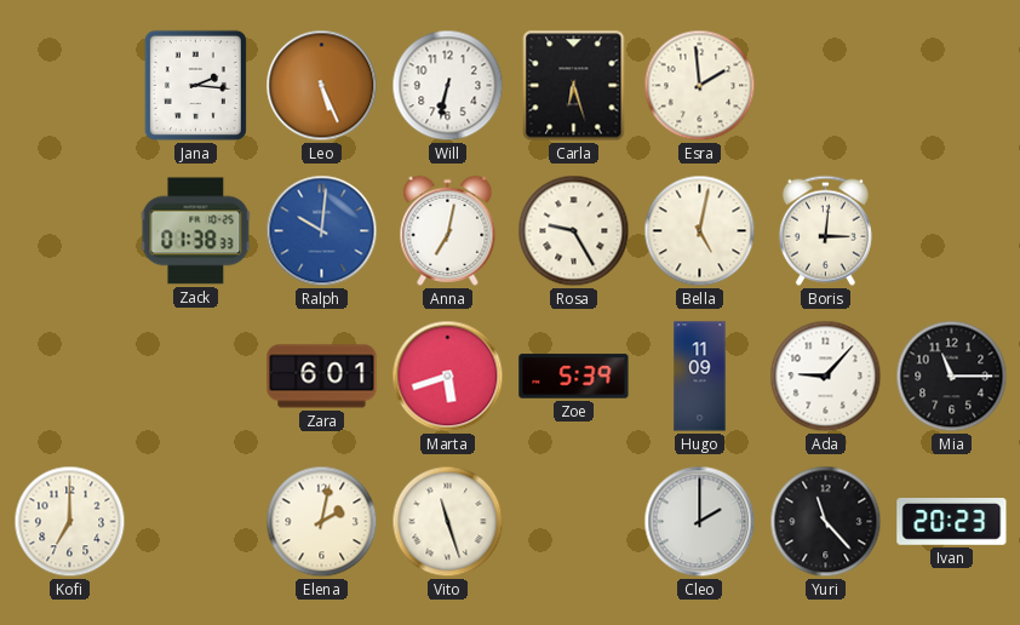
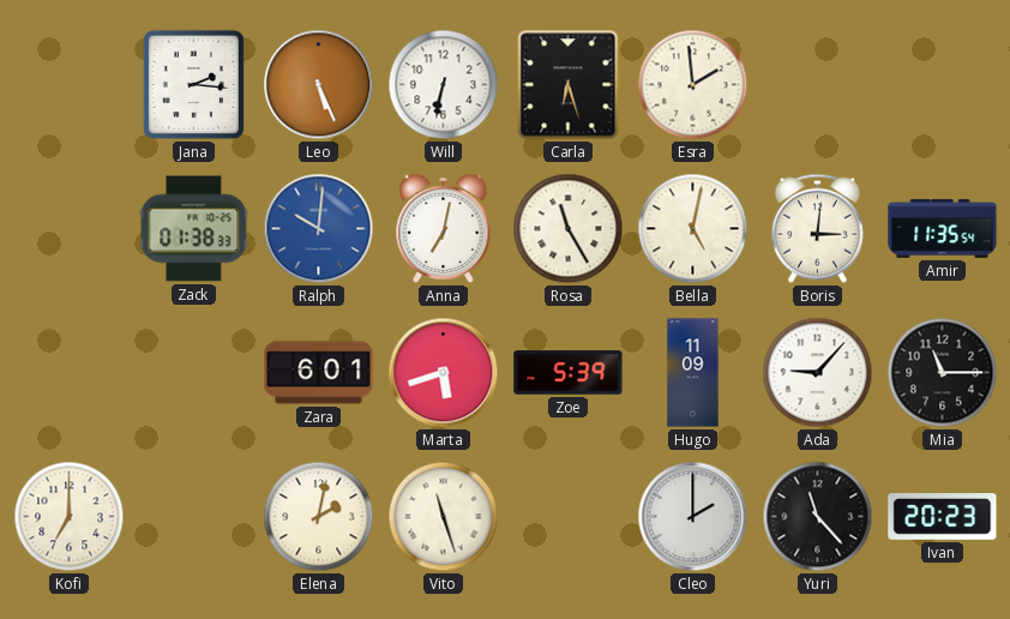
Rosa: 9:25 -> 11:25 (569, 229)
Amir: none -> 11:35 (943, 228)
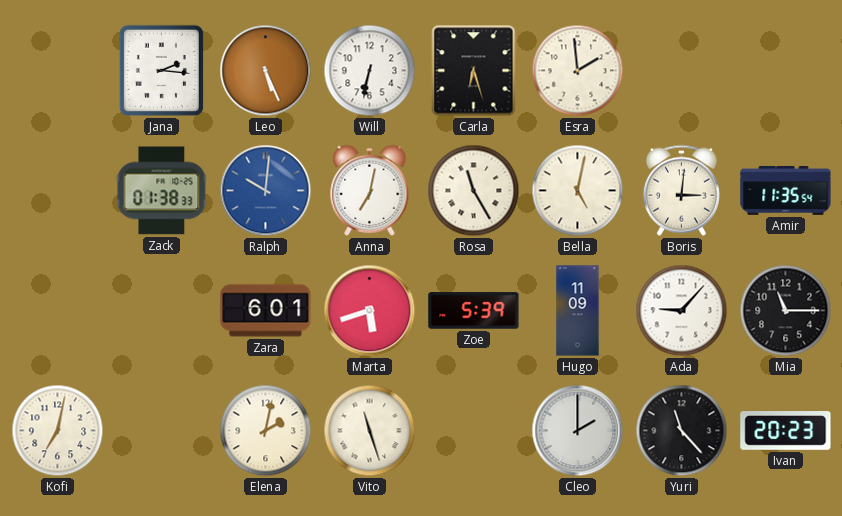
Kofi: 7:00 -> 7:02 (58, 431)
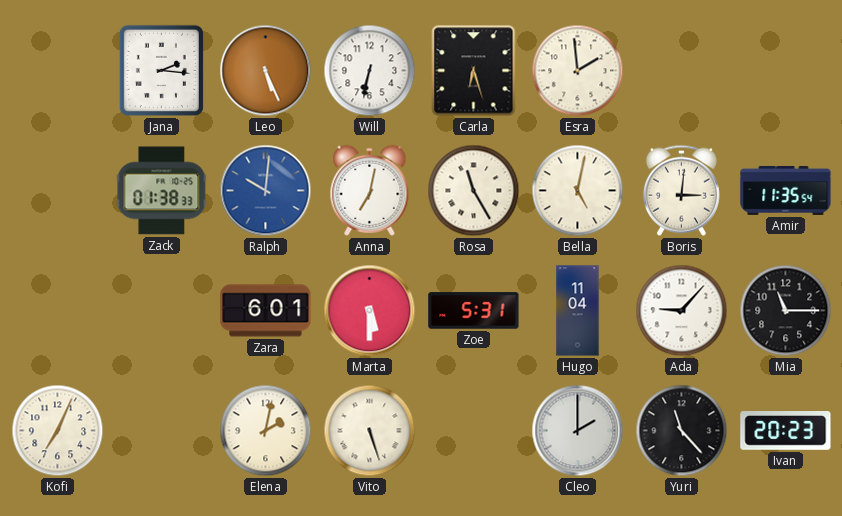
Marta: 5:42 -> 5:30 (370, 311)
Zoe: 5:39 -> 5:31 (474, 311)
Hugo: 11:09 -> 11:04 (578, 311)
Kofi: 7:02 -> 7:04 (58, 431)
Vito: 11:27 -> 5:27 (370, 431)
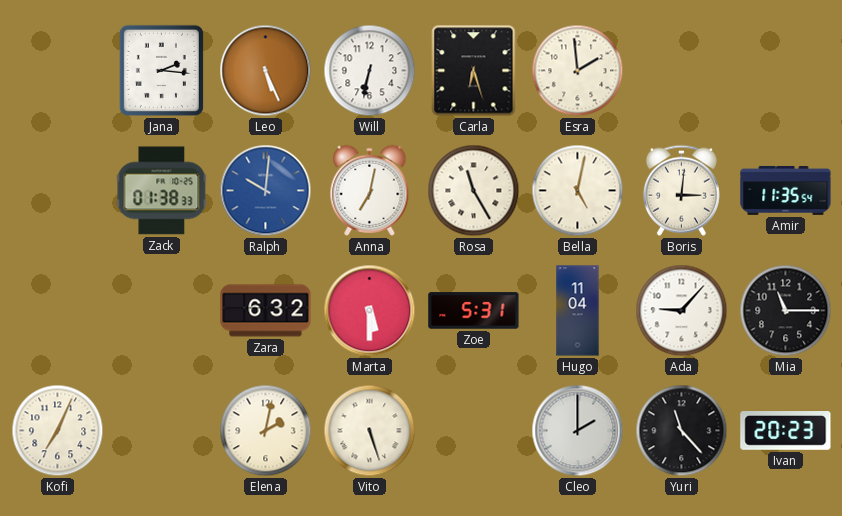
Zara: 6:01 -> 6:32 (266, 311)
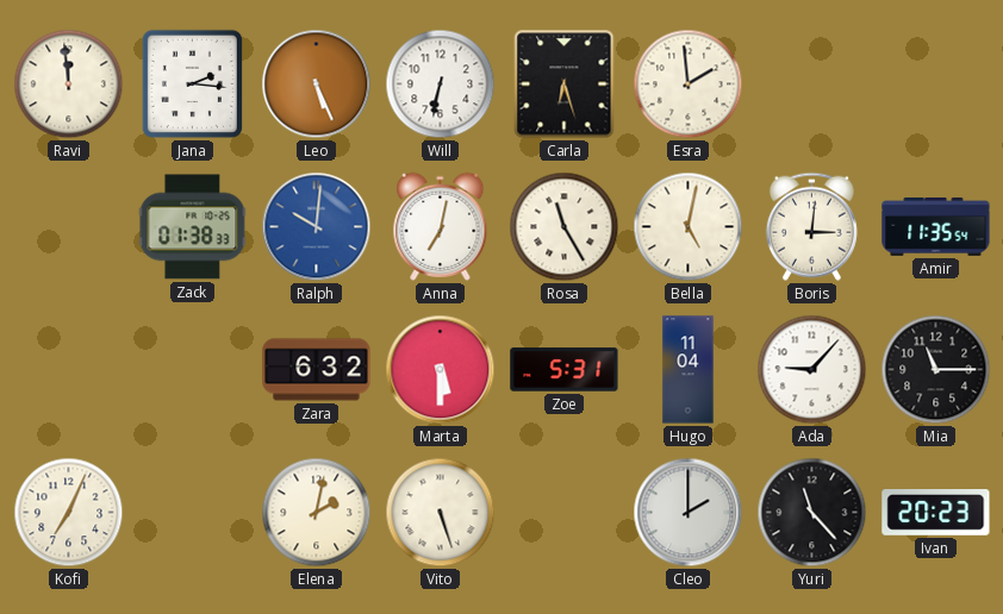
Ravi: none -> 11:59 (69, 84)
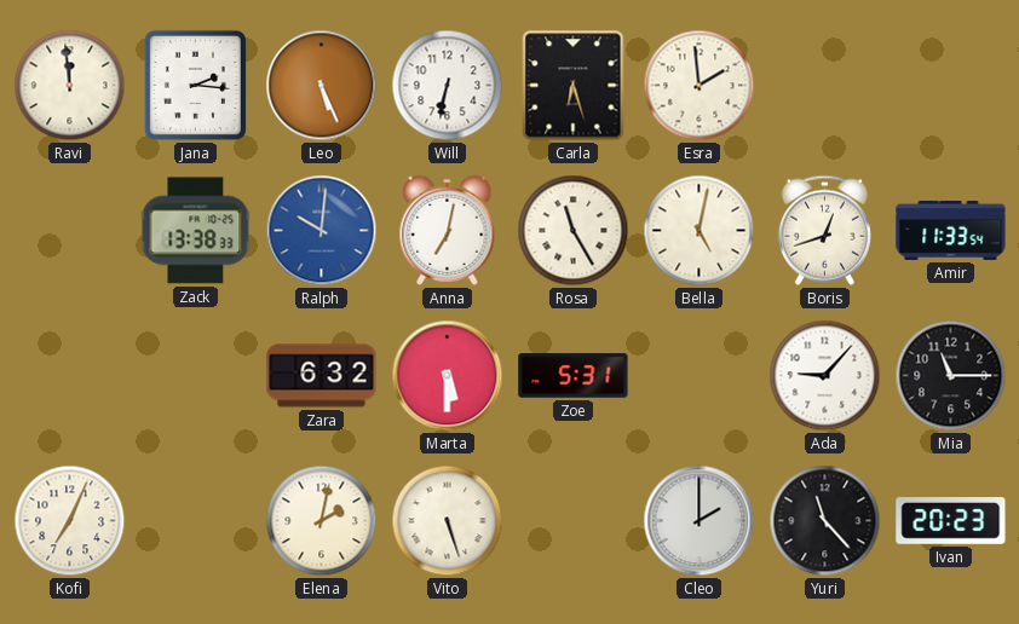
Zack: 01:38 -> 13:38 (196, 231)
Boris: 3:01 -> 12:42 (824, 230)
Amir: 11:35 -> 11:33 (951, 230)
Hugo: 11:04 -> none (689, 370)
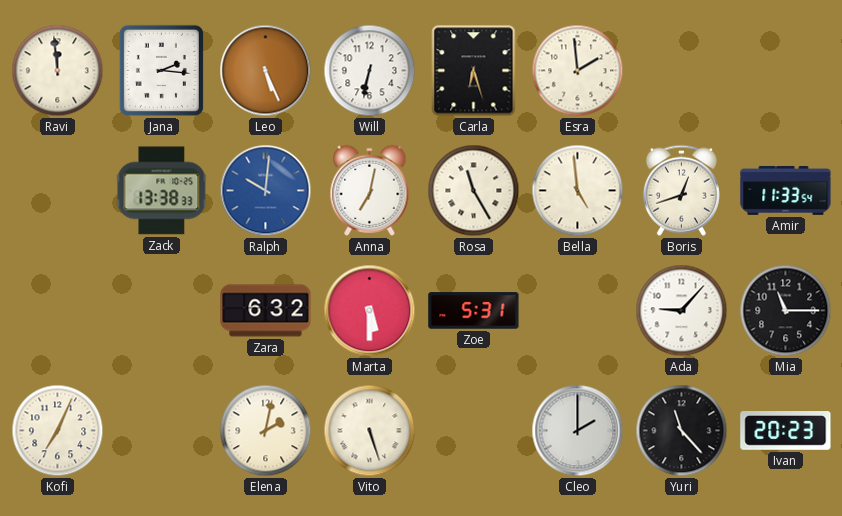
Bella: 5:02 -> 4:59 (578, 191)
